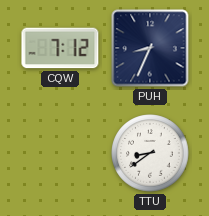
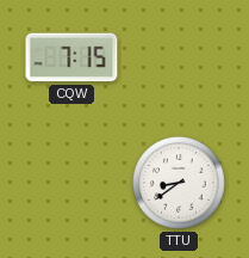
CQW: 7:12 -> 7:15 (71, 57)
PUH: 8:34 -> none (150, 48)
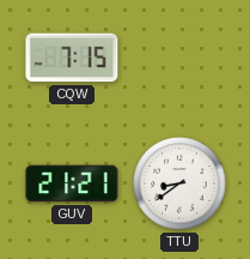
GUV: none -> 21:21 (72, 183)
